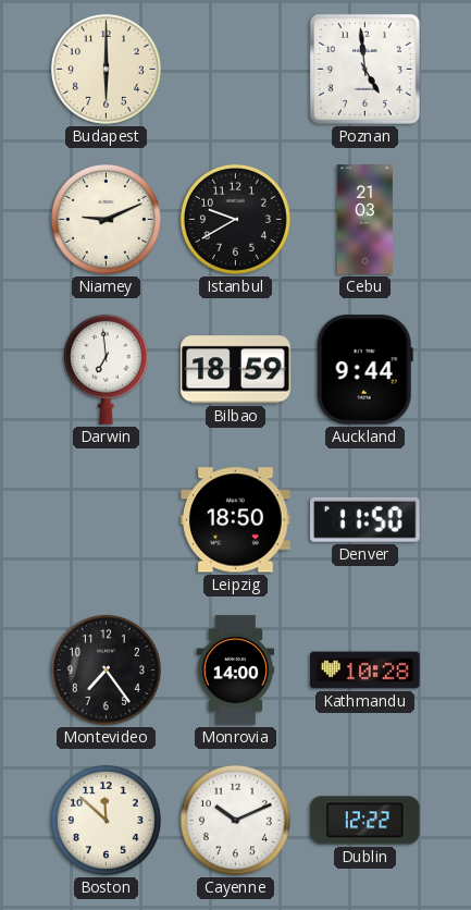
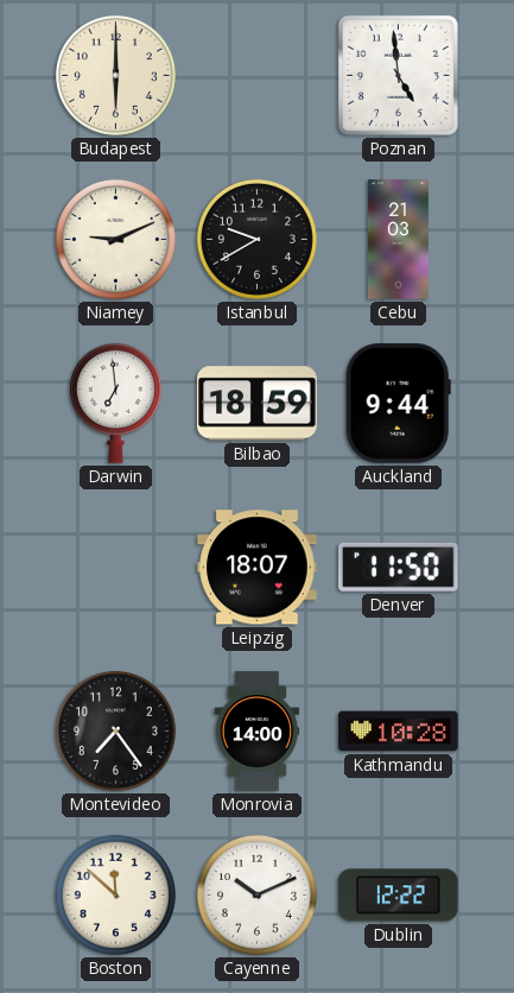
Leipzig: 18:50 -> 18:07 (258, 568)
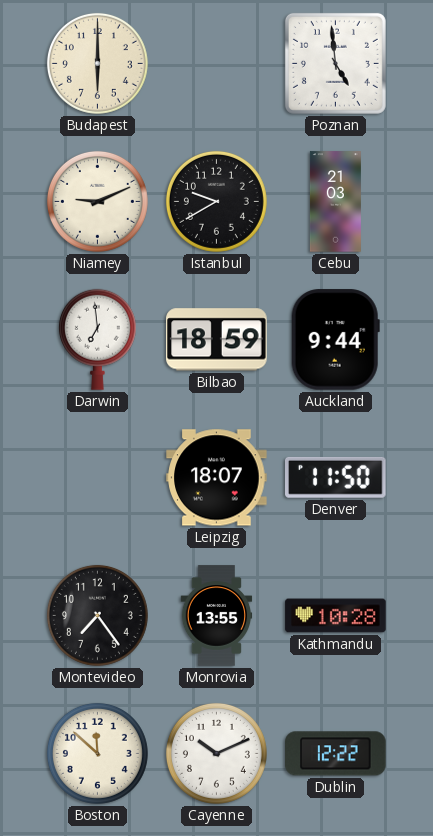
Monrovia: 14:00 -> 13:55 (217, 616)
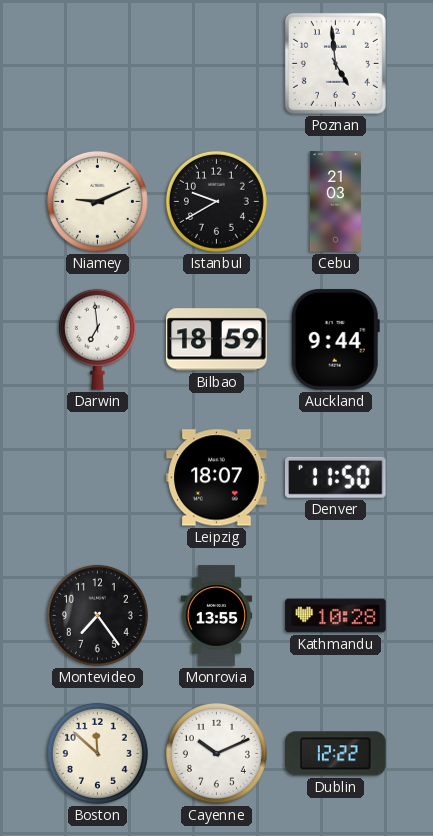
Budapest: 6:00 -> none (97, 63)
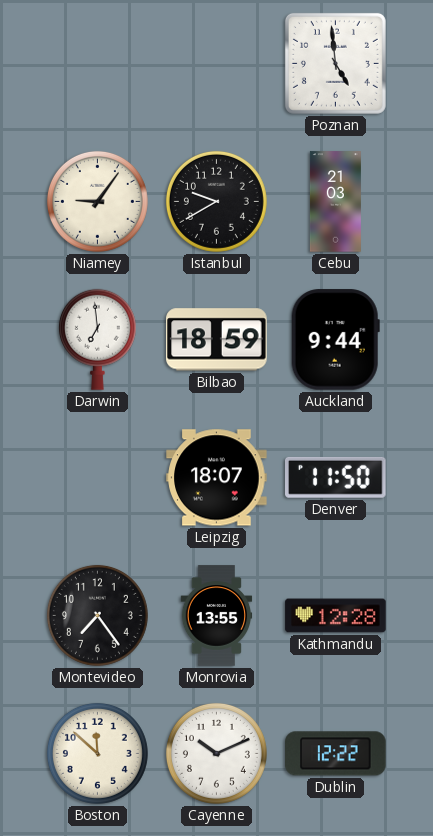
Niamey: 9:11 -> 9:06 (97, 201)
Kathmandu: 10:28 -> 12:28 (336, 616)
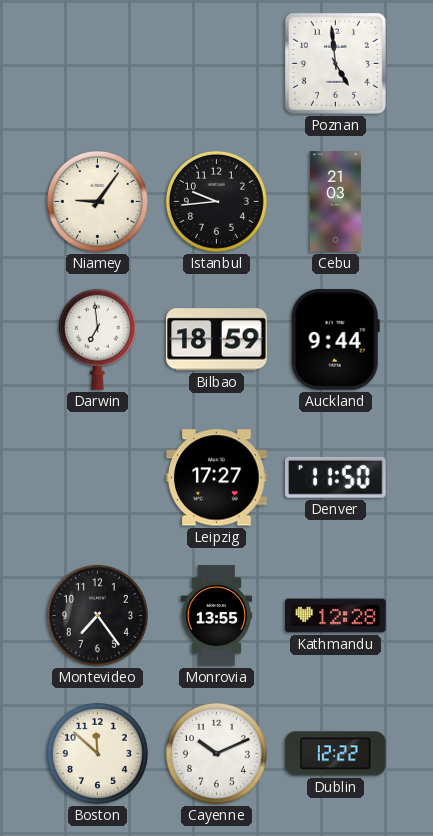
Istanbul: 9:40 -> 9:44 (216, 201)
Leipzig: 18:07 -> 17:27 (217, 478)
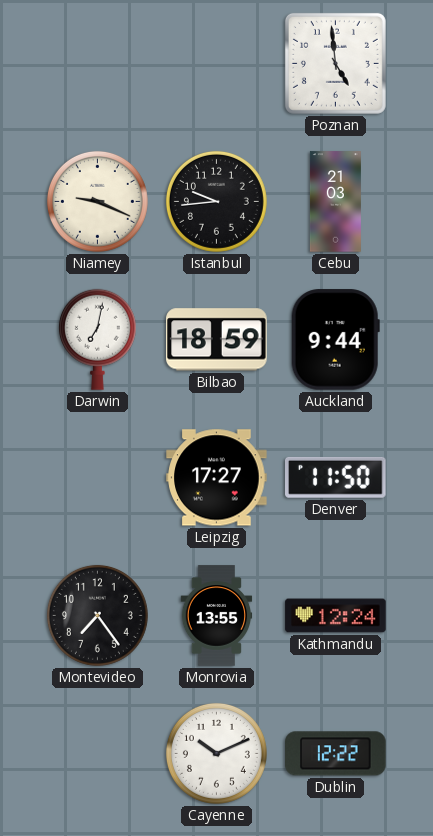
Niamey: 9:06 -> 9:19 (97, 201)
Darwin: 6:59 -> 7:02 (97, 339)
Kathmandu: 12:28 -> 12:24 (336, 616)
Boston: 11:52 -> none (97, 753)
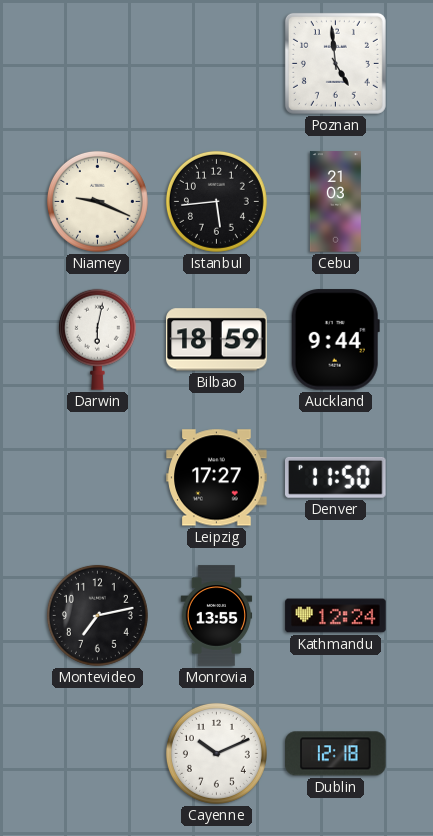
Istanbul: 9:44 -> 5:44 (216, 201)
Darwin: 7:02 -> 6:02 (97, 339)
Montevideo: 7:24 -> 7:13 (97, 615)
Dublin: 12:22 -> 12:18 (336, 754)
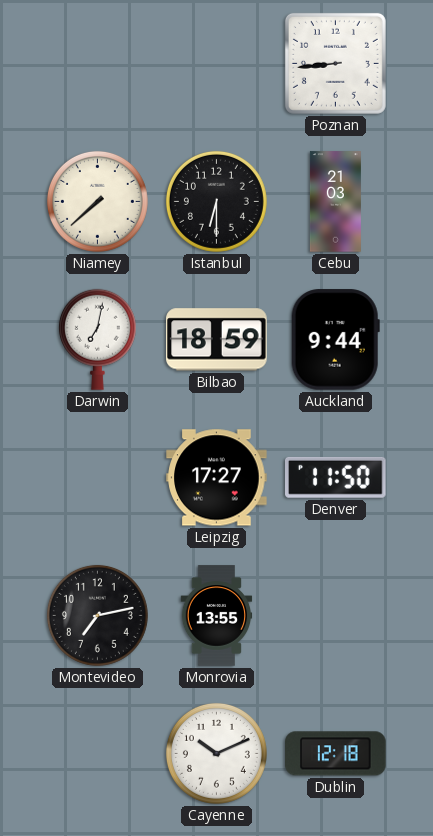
Poznan: 4:59 -> 8:44 (335, 63)
Niamey: 9:19 -> 7:38 (97, 201)
Istanbul: 5:44 -> 6:30 (216, 201)
Darwin: 6:02 -> 7:02 (97, 339)
Kathmandu: 12:24 -> none (336, 616)
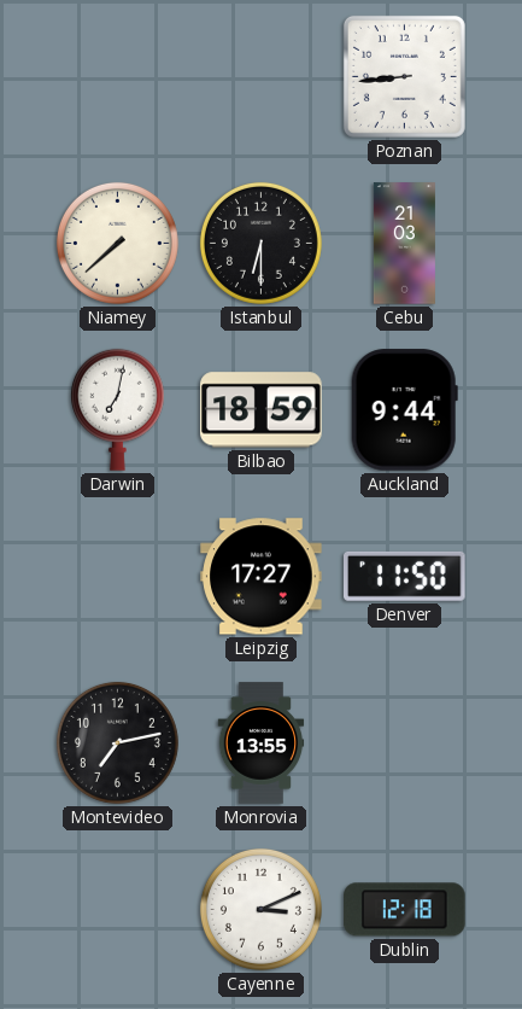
Cayenne: 10:11 -> 3:11 (260, 909)
